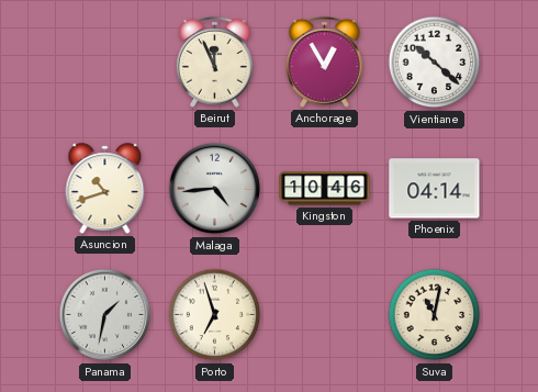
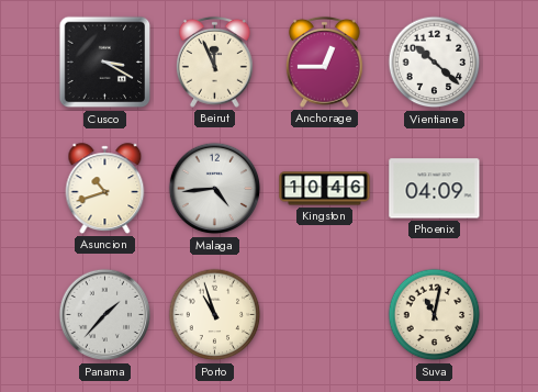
Cusco: none -> 3:20 (105, 63)
Anchorage: 12:55 -> 12:45 (324, 61)
Phoenix: 04:14 -> 04:09 (435, 189)
Panama: 1:32 -> 1:37 (105, 315)
Porto: 6:57 -> 10:57 (215, 315)
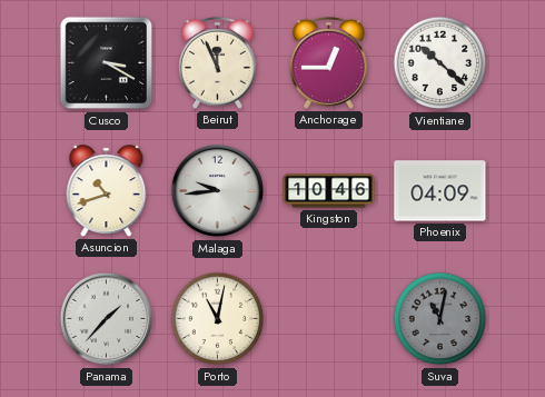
Malaga: 4:44 -> 9:44 (218, 191)
Porto: 10:57 -> 11:02 (218, 319)
Suva dial: cream -> grey (440, 319)
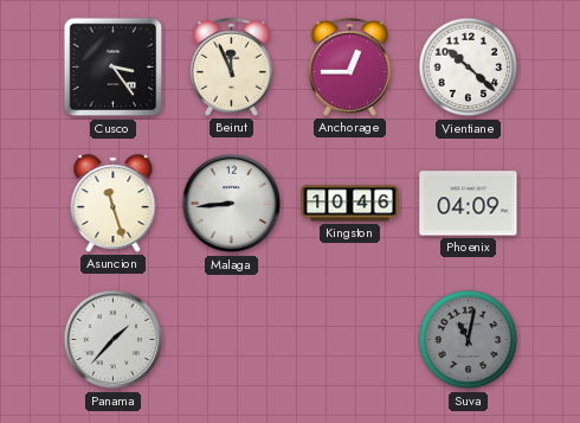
Cusco: 3:20 -> 3:24 (114, 68)
Asuncion: 10:42 -> 11:27 (114, 204)
Malaga: 9:44 -> 8:44 (232, 204)
Porto: 11:02 -> none (218, 319)
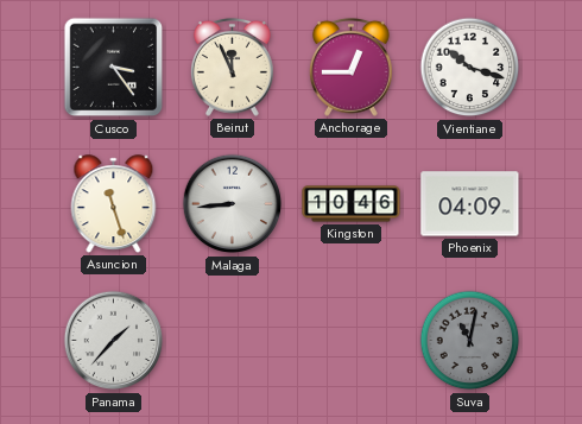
Vientiane: 10:22 -> 10:18 (470, 68)
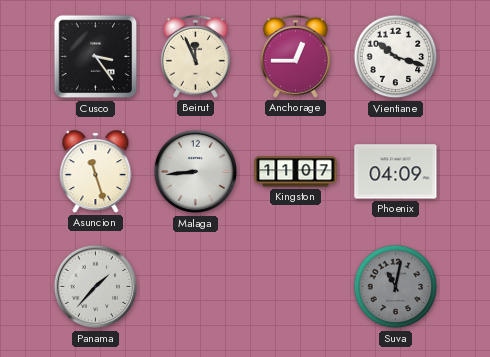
Kingston: 10:46 -> 11:07 (296, 172)
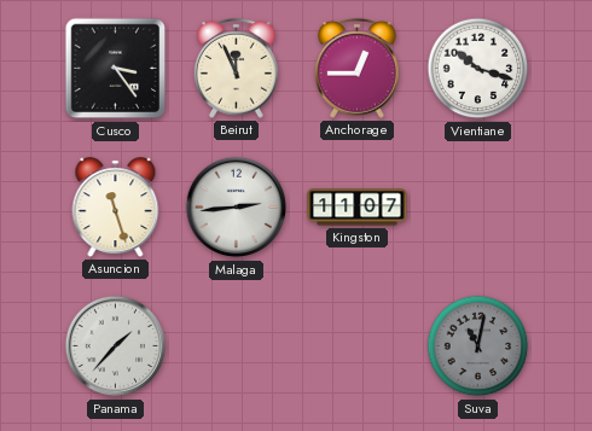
Malaga: 8:44 -> 2:44 (237, 208)
Phoenix: 04:09 -> none (396, 172)
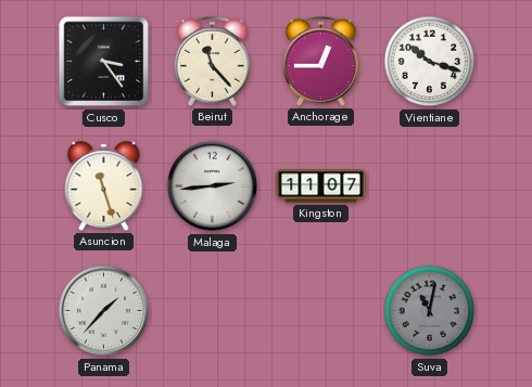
Beirut: 11:56 -> 11:23 (212, 61)
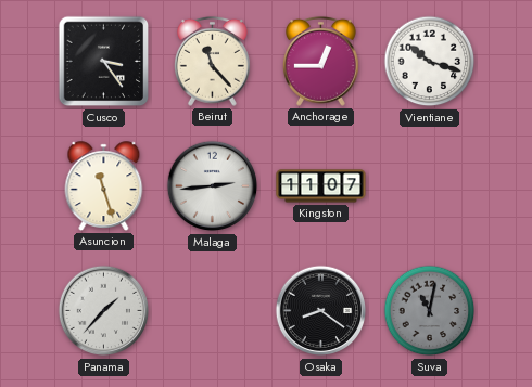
Osaka: none -> 8:21 (321, 311)
